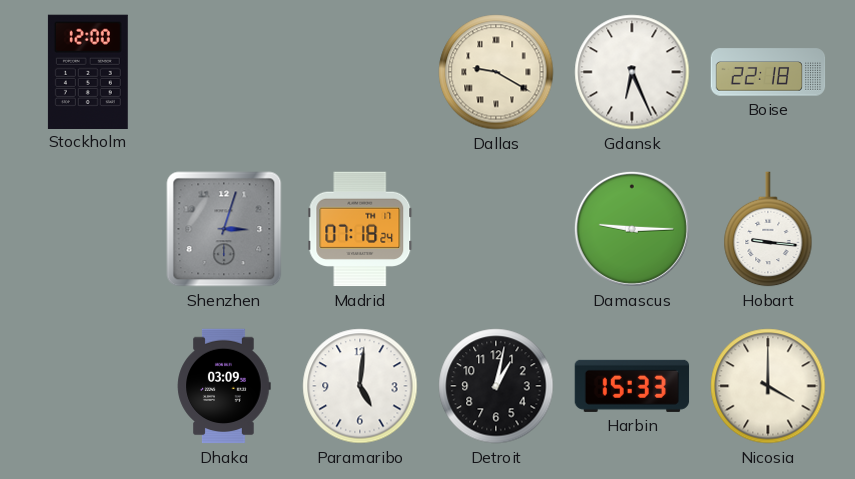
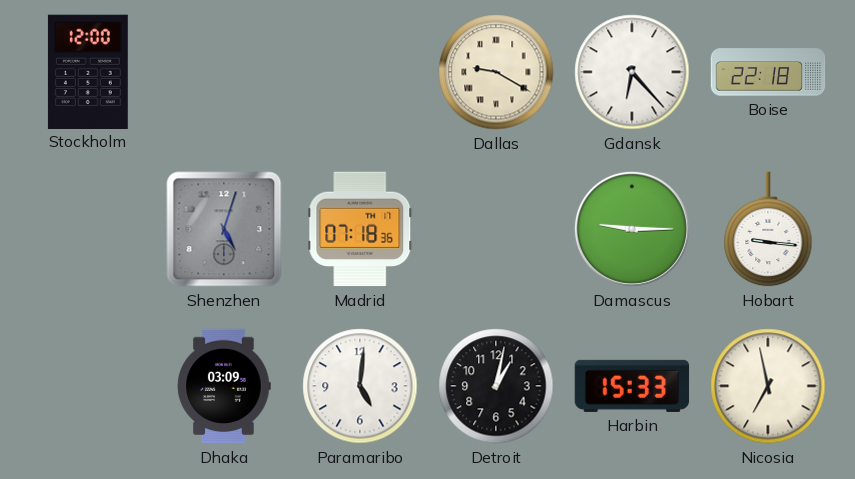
Gdansk: 6:26 -> 6:23 (632, 72)
Shenzhen: 3:03 -> 5:03 (224, 229)
Madrid: 07:18:24 -> 07:18:36 (360, 229)
Nicosia: 4:00 -> 6:58 (768, 386)
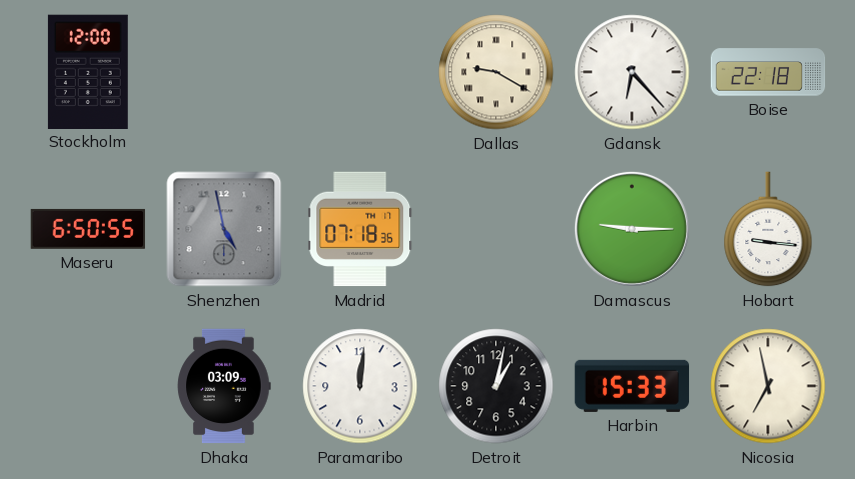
Maseru: none -> 6:50 (88, 229)
Shenzhen: 5:03 -> 4:58 (224, 229)
Paramaribo: 5:01 -> 12:01 (360, 386)
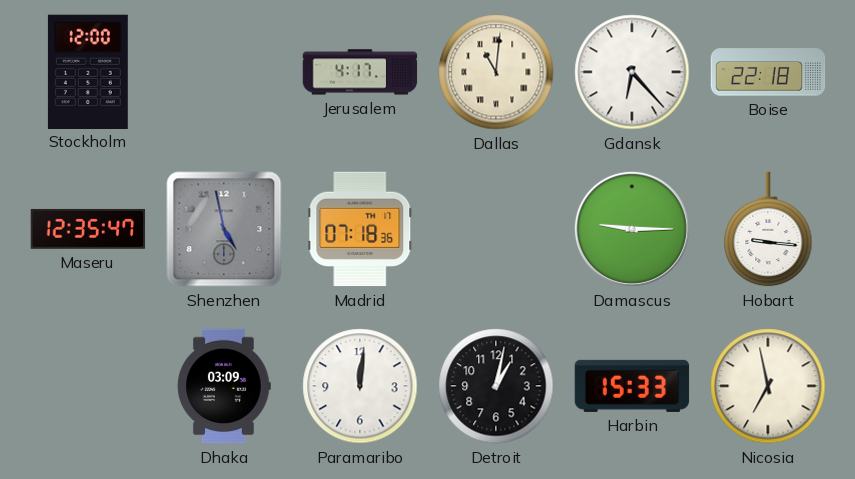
Jerusalem: none -> 4:17 (360, 72)
Dallas: 9:20 -> 11:01 (496, 72)
Maseru: 6:50 -> 12:35 (88, 229)
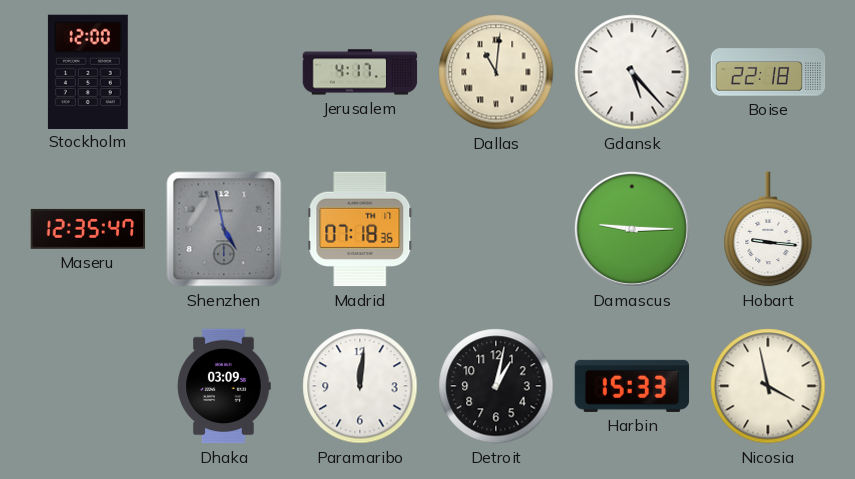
Gdansk: 6:23 -> 5:23 (632, 72)
Nicosia: 6:58 -> 3:58 (768, 386)
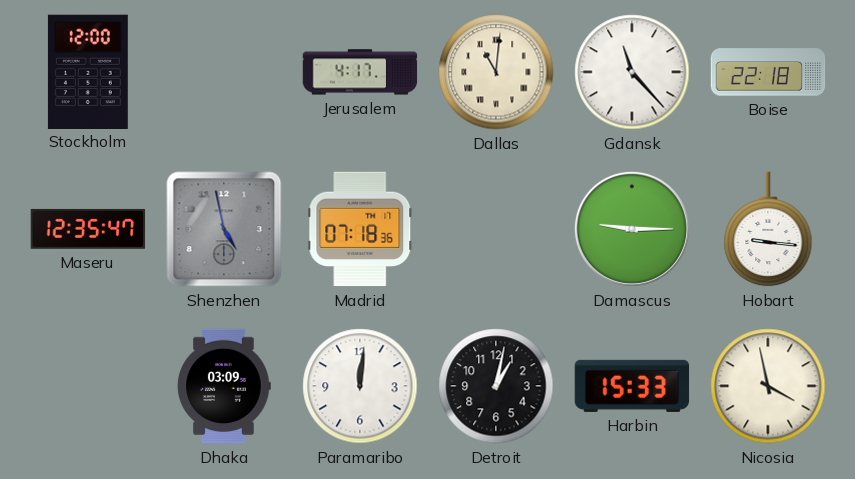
Gdansk: 5:23 -> 11:23 (632, 72)
